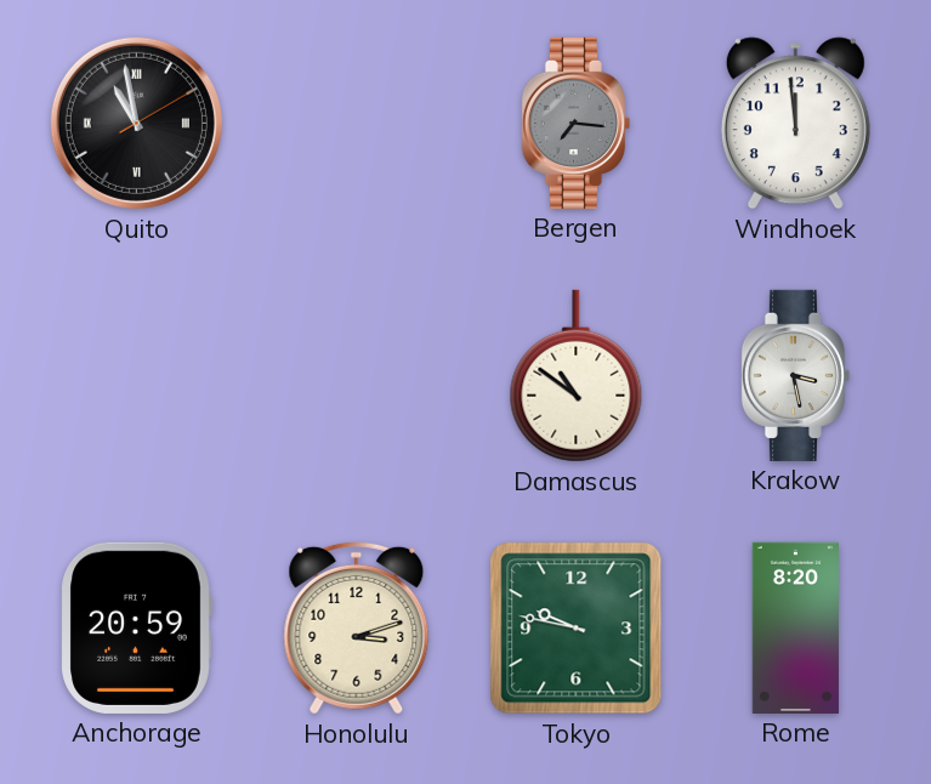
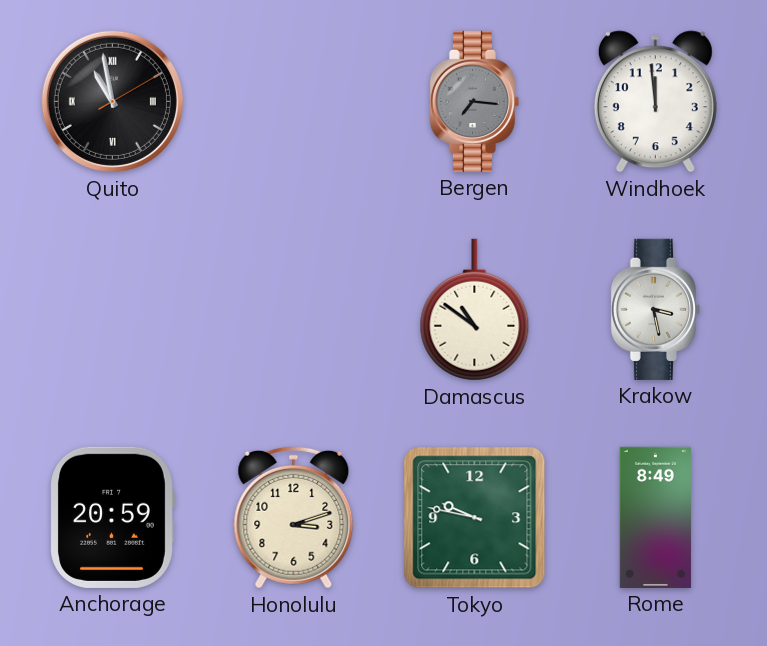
Rome: 8:20 -> 8:49 (655, 517)
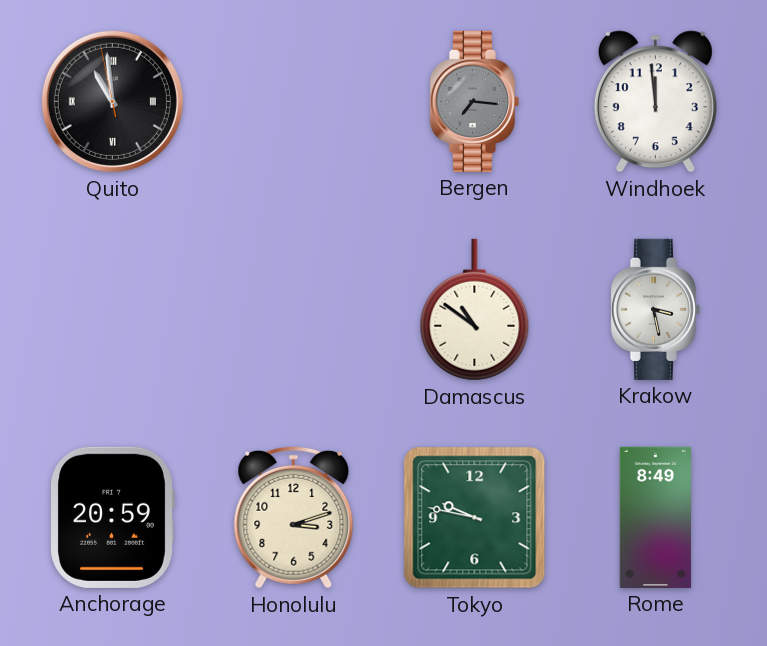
Quito: 10:58:10 -> 10:58:58 (112, 101)
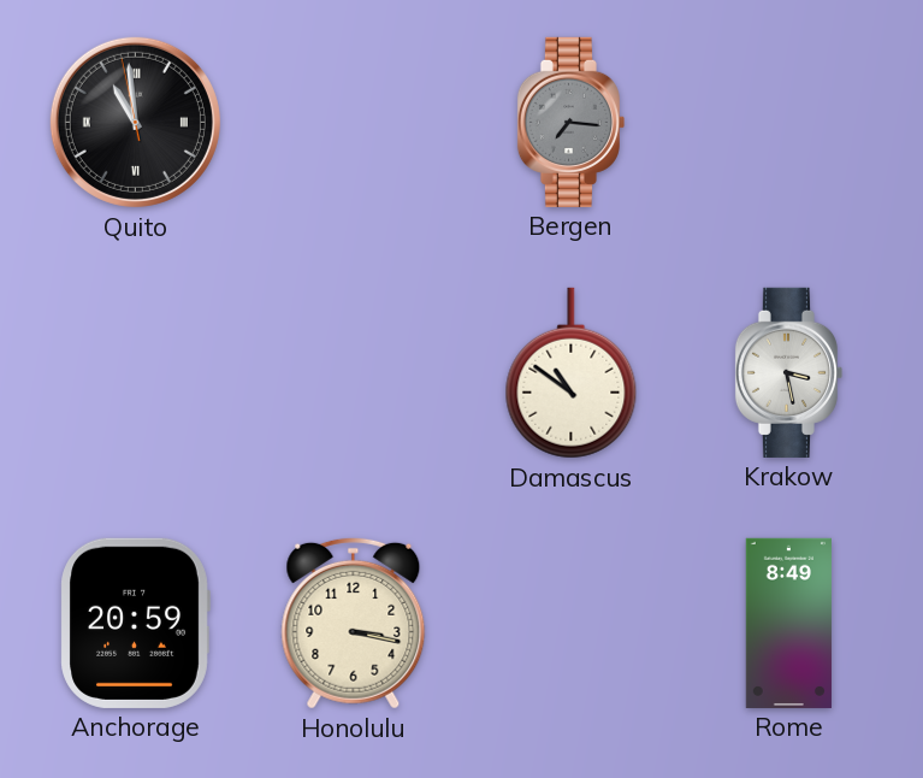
Windhoek: 11:59 -> none (655, 102)
Honolulu: 3:12 -> 3:17 (354, 623)
Tokyo: 9:47 -> none (475, 518)
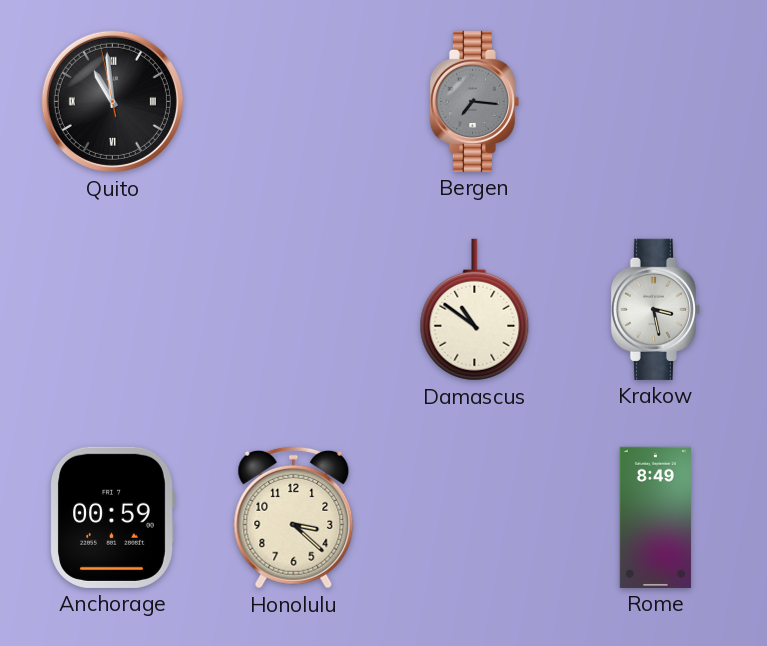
Anchorage: 20:59 -> 00:59 (112, 517)
Honolulu: 3:17 -> 3:22 (294, 517)
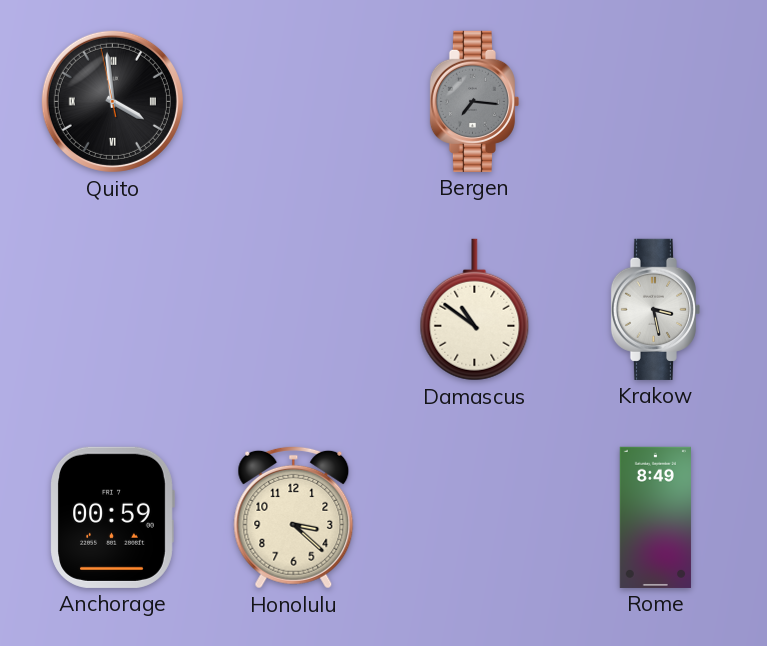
Quito: 10:58 -> 3:58 (112, 101)
